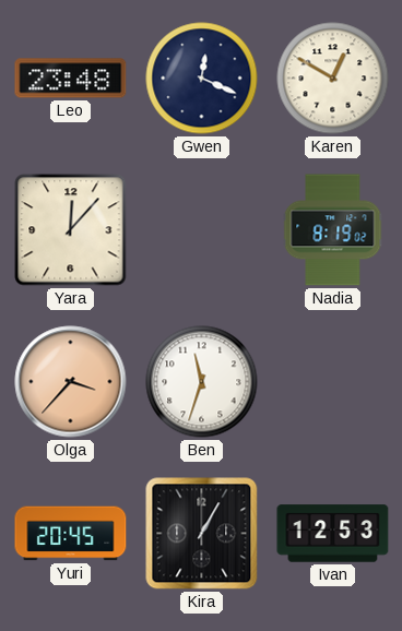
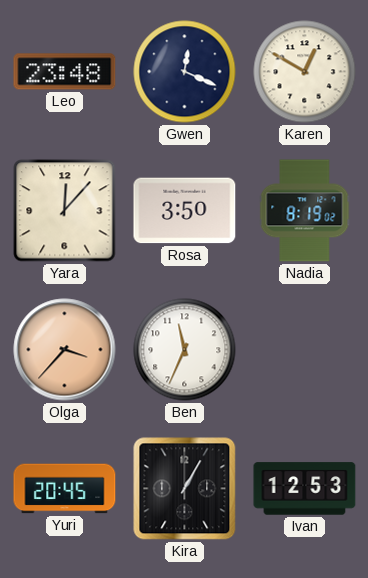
Rosa: none -> 3:50 (185, 211)
Ben: 11:33 -> 11:34 (185, 350)
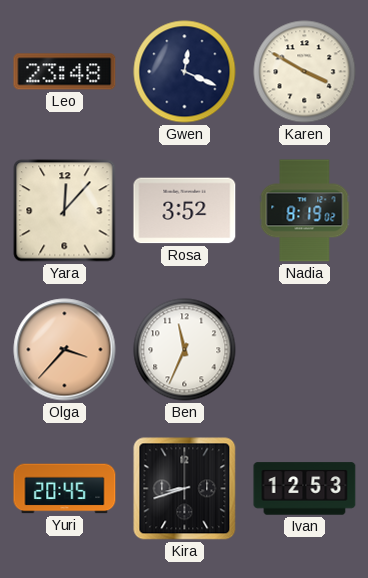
Karen: 12:50 -> 3:50 (305, 72)
Rosa: 3:50 -> 3:52 (185, 211)
Kira: 1:05 -> 8:42 (185, 489)
